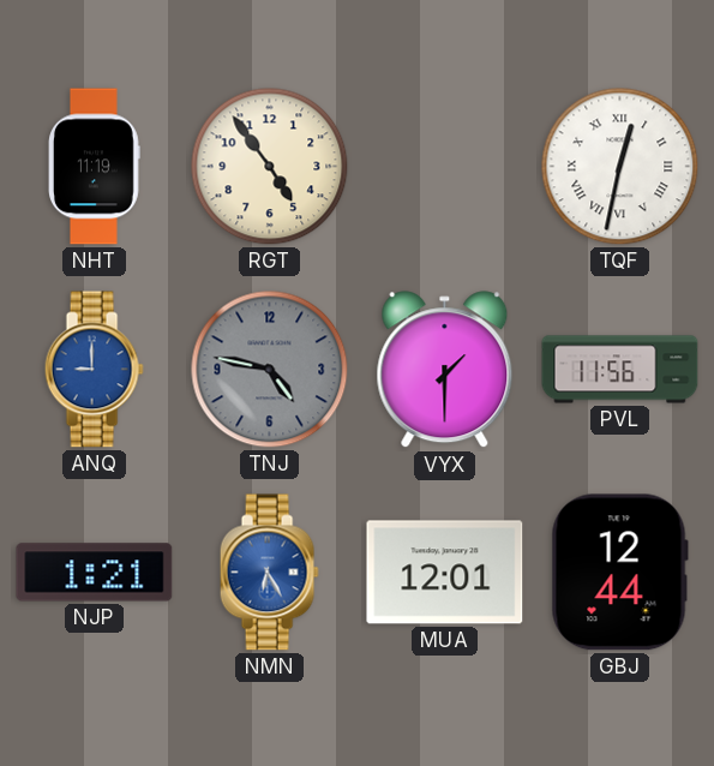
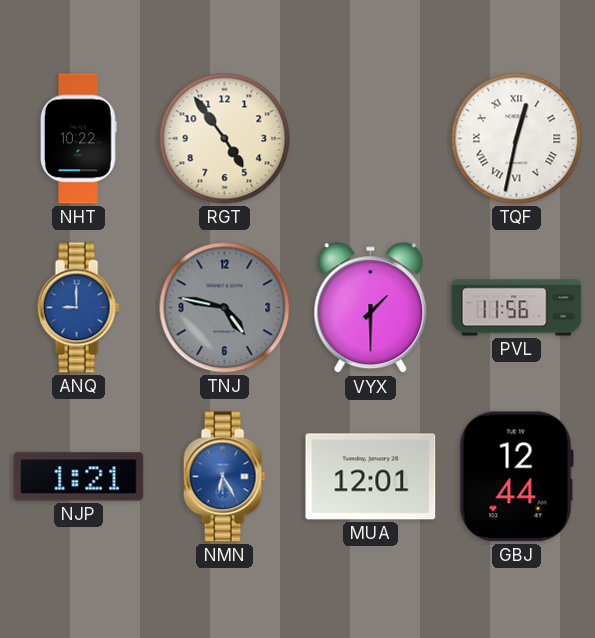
NHT: 11:19 -> 10:22 (79, 139)
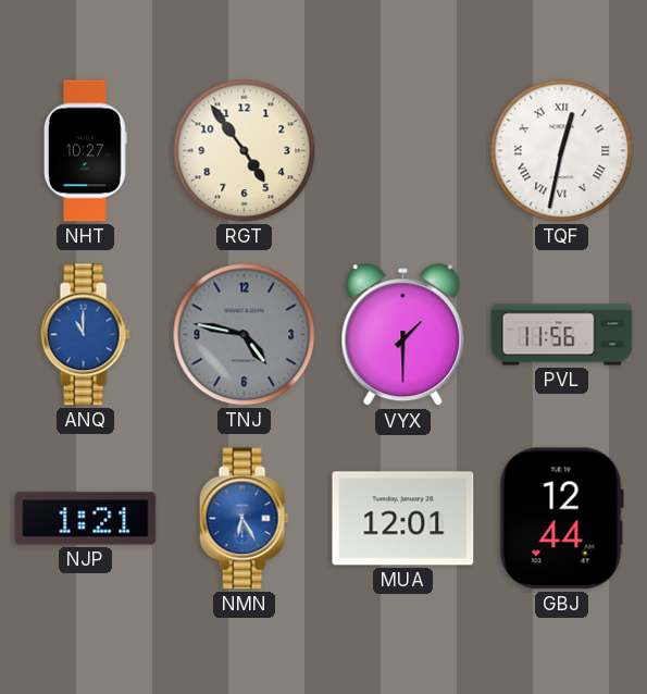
NHT: 10:22 -> 10:27 (86, 151)
ANQ: 9:00 -> 11:00 (85, 335)
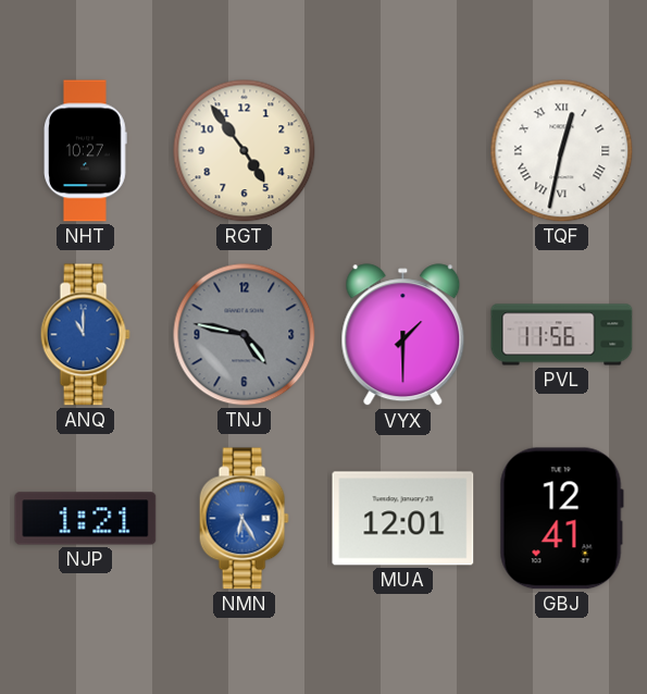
GBJ: 12:44 -> 12:41 (561, 519)
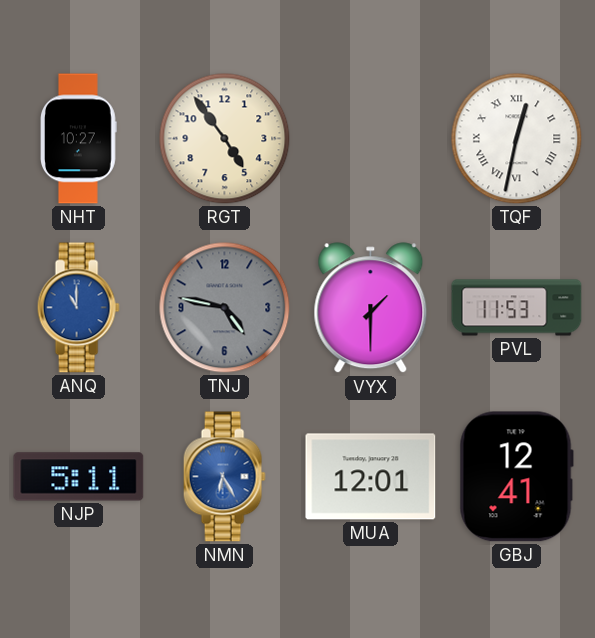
PVL: 11:56 -> 11:53 (517, 308)
NJP: 1:21 -> 5:11 (79, 477)
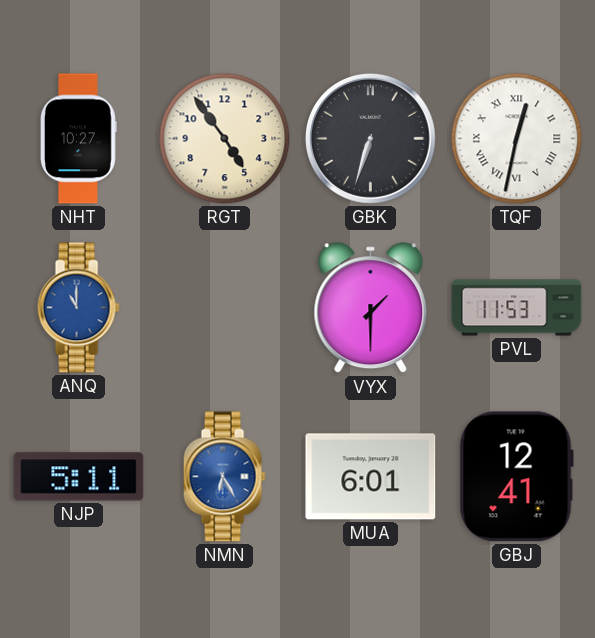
GBK: none -> 6:33 (370, 138)
TNJ: 4:47 -> none (225, 308)
MUA: 12:01 -> 6:01 (371, 477)
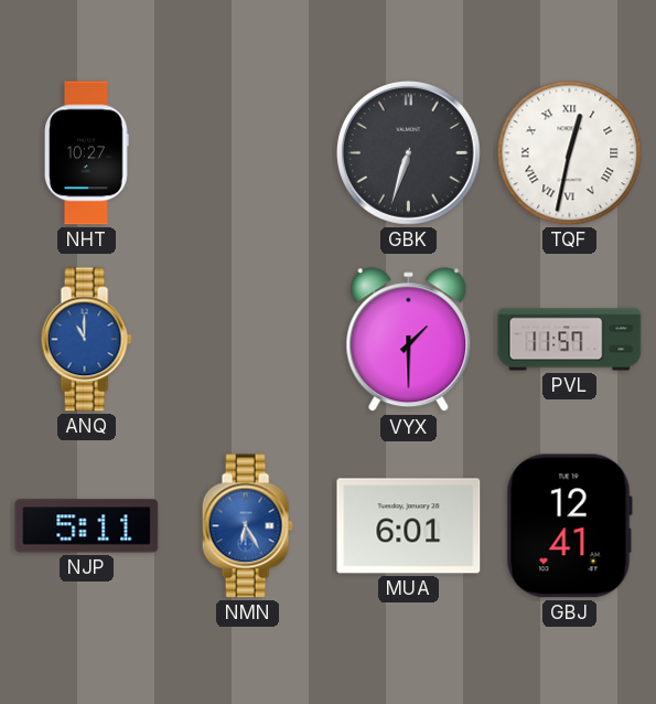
RGT: 4:54 -> none (225, 139)
PVL: 11:53 -> 11:57 (570, 340)
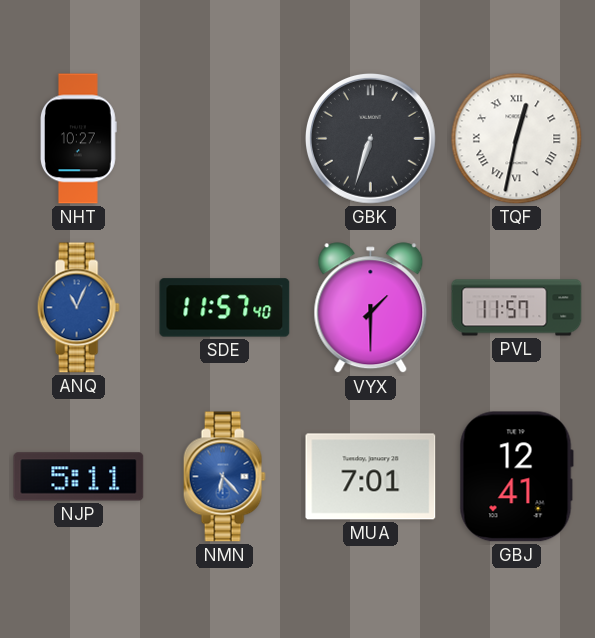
ANQ: 11:00 -> 11:04 (78, 308)
SDE: none -> 11:57 (225, 308)
NMN: 6:25 -> 6:23 (224, 477)
MUA: 6:01 -> 7:01 (371, 477)
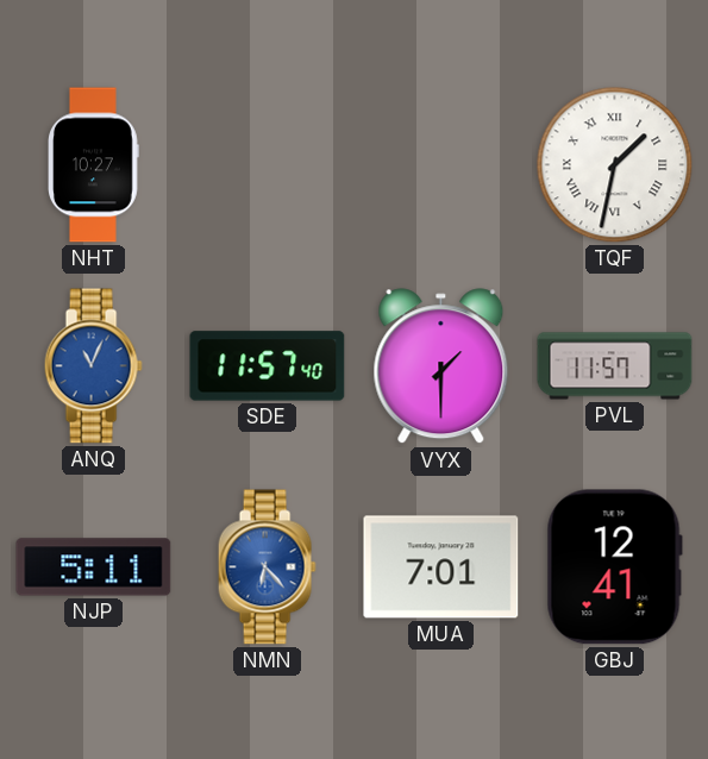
GBK: 6:33 -> none (370, 138)
TQF: 12:32 -> 1:32 (615, 165)
